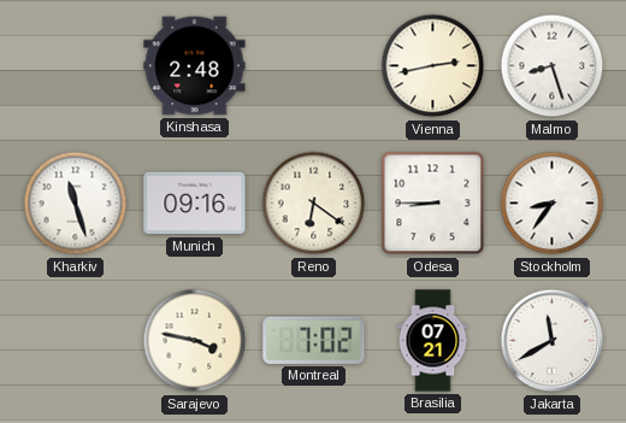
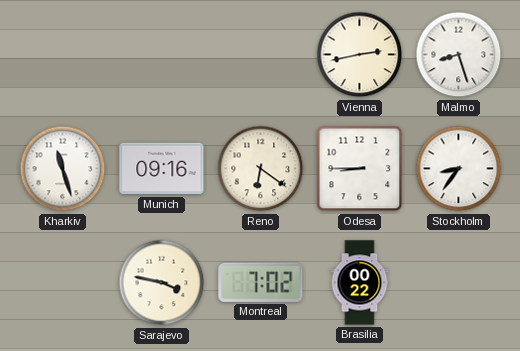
Kinshasa: 2:48 -> none (195, 66)
Brasilia: 07:21 -> 00:22 (360, 283)
Jakarta: 11:40 -> none (553, 341)
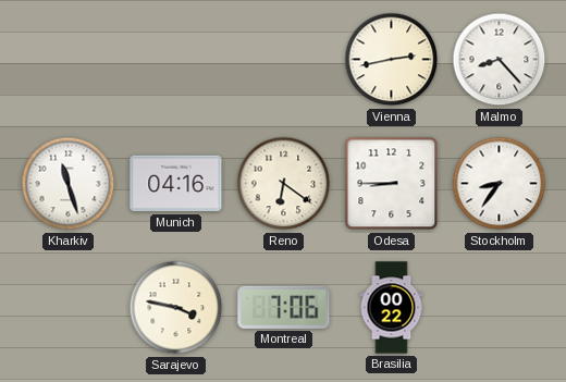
Malmo: 8:27 -> 8:23 (500, 60)
Munich: 09:16 -> 04:16 (176, 184)
Montreal: 7:02 -> 7:06 (284, 307)
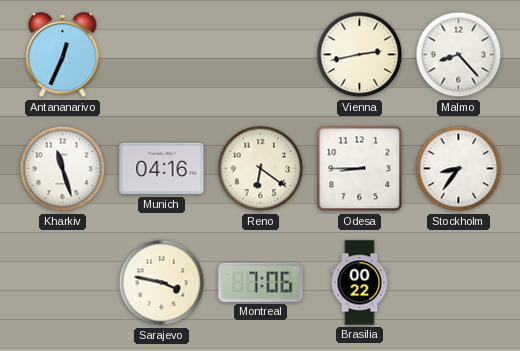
Antananarivo: none -> 12:34 (63, 55)
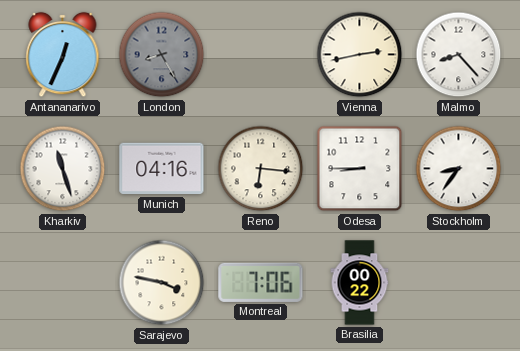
London: none -> 8:25 (162, 55)
Reno: 6:21 -> 6:16 (261, 169)
